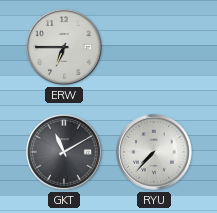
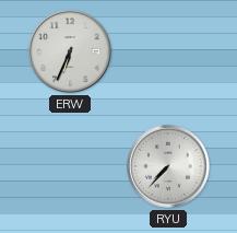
ERW: 6:45 -> 6:34 (70, 51)
GKT: 11:10 -> none (64, 152)
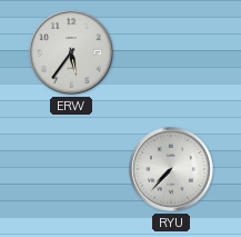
ERW: 6:34 -> 5:36 (71, 52)
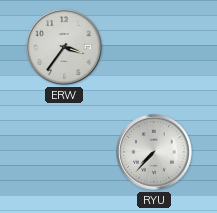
ERW: 5:36 -> 3:36 (64, 47)
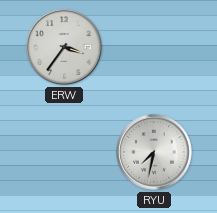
RYU: 7:37 -> 7:32 (154, 152)
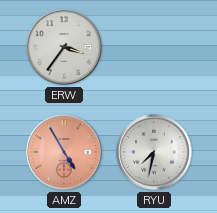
AMZ: none -> 4:55 (64, 152)
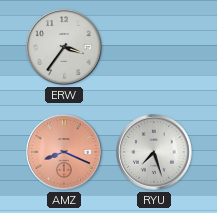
AMZ: 4:55 -> 8:19 (64, 152)
RYU: 7:32 -> 7:27 (154, 152)
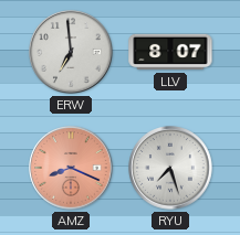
ERW: 3:36 -> 6:59 (71, 52)
LLV: none -> 8:07 (170, 52)
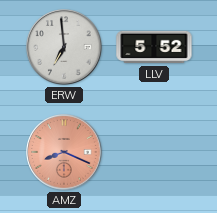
LLV: 8:07 -> 5:52 (154, 47)
RYU: 7:27 -> none (170, 168)
